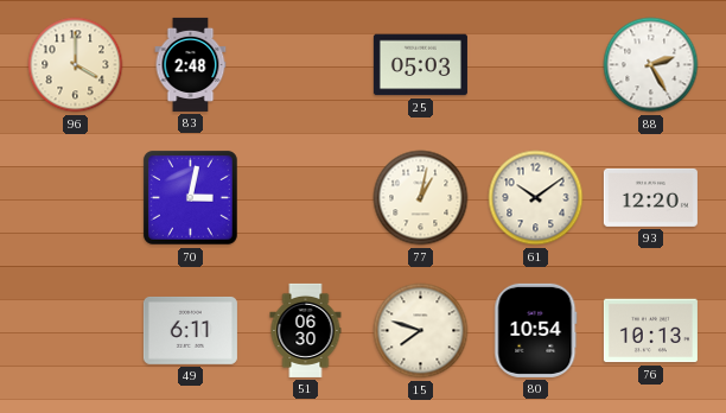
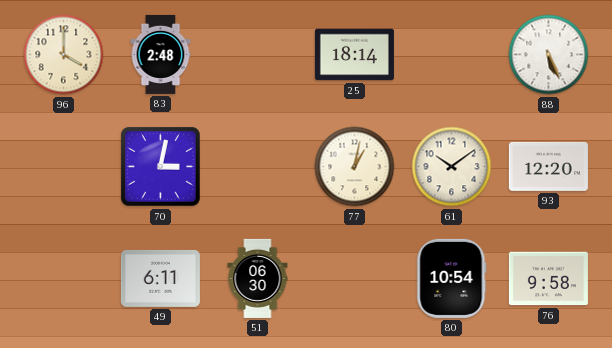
25: 05:03 -> 18:14 (354, 55)
88: 2:25 -> 5:26 (549, 55)
15: 7:48 -> none (421, 331)
76: 10:13 -> 9:58 (548, 279)
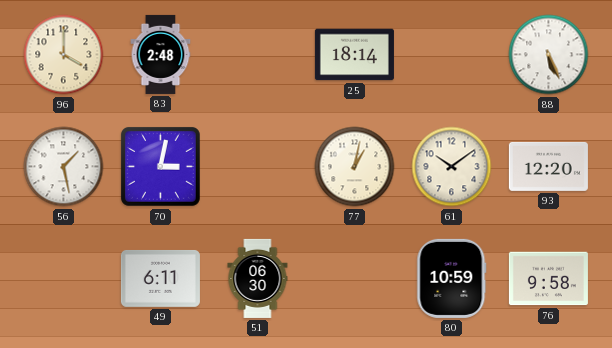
56: none -> 1:28 (64, 167)
80: 10:54 -> 10:59 (452, 278)
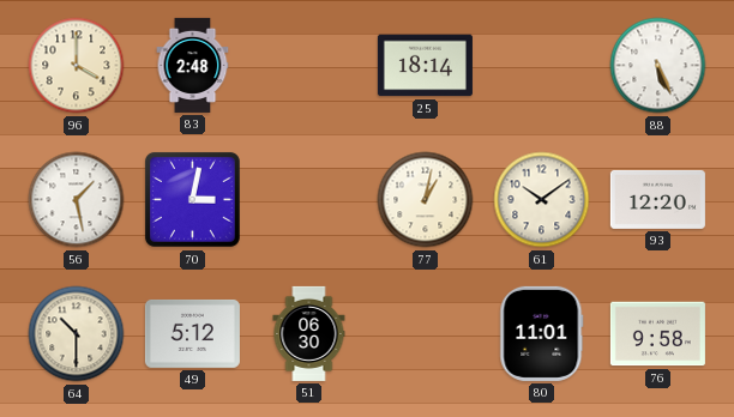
64: none -> 10:30 (77, 334)
49: 6:11 -> 5:12 (192, 334)
80: 10:59 -> 11:01 (542, 333)
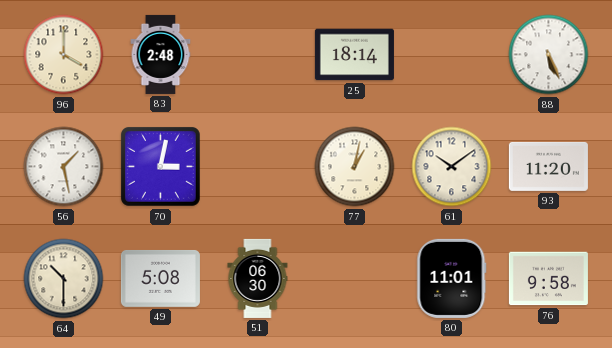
93: 12:20 -> 11:20 (548, 166)
49: 5:12 -> 5:08 (160, 279)
